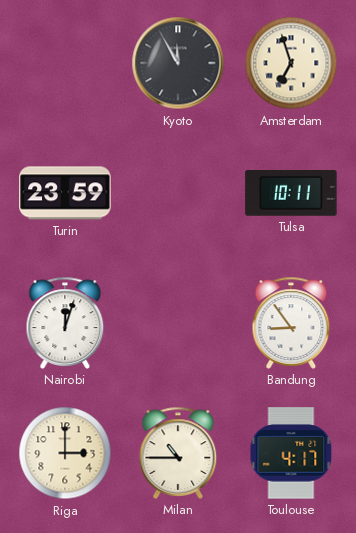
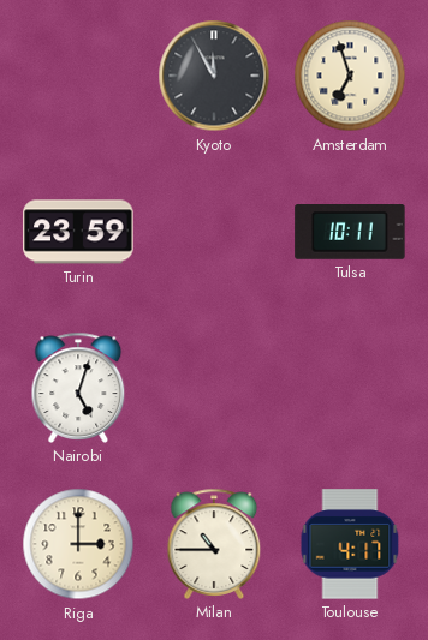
Nairobi: 12:03 -> 5:03 (78, 388)
Bandung: 8:54 -> none (291, 323)
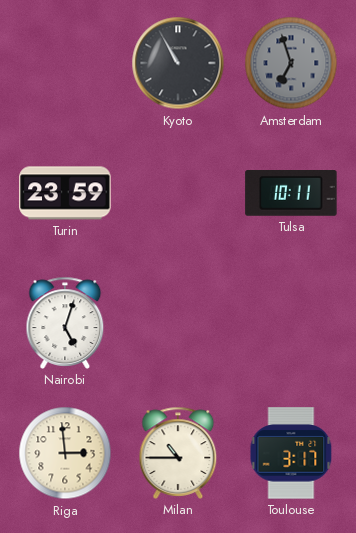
Kyoto: 11:55 -> 10:55 (178, 63)
Amsterdam dial: cream -> grey (291, 63)
Riga: 3:00 -> 2:59 (65, 453)
Toulouse: 4:17 -> 3:17 (291, 453)
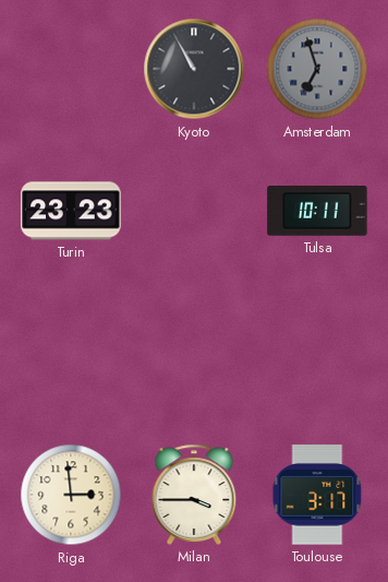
Turin: 23:59 -> 23:23 (71, 211)
Nairobi: 5:03 -> none (65, 323)
Milan: 10:45 -> 3:45 (194, 495)
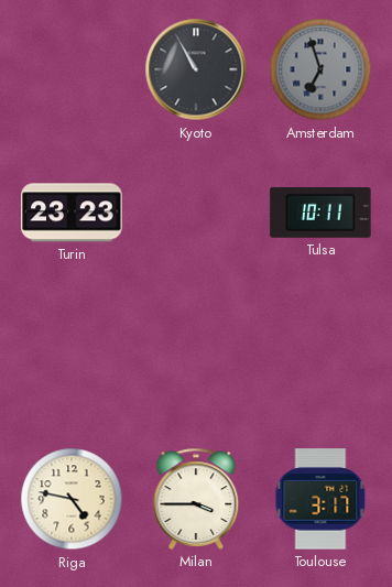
Riga: 2:59 -> 4:47 (72, 499)
